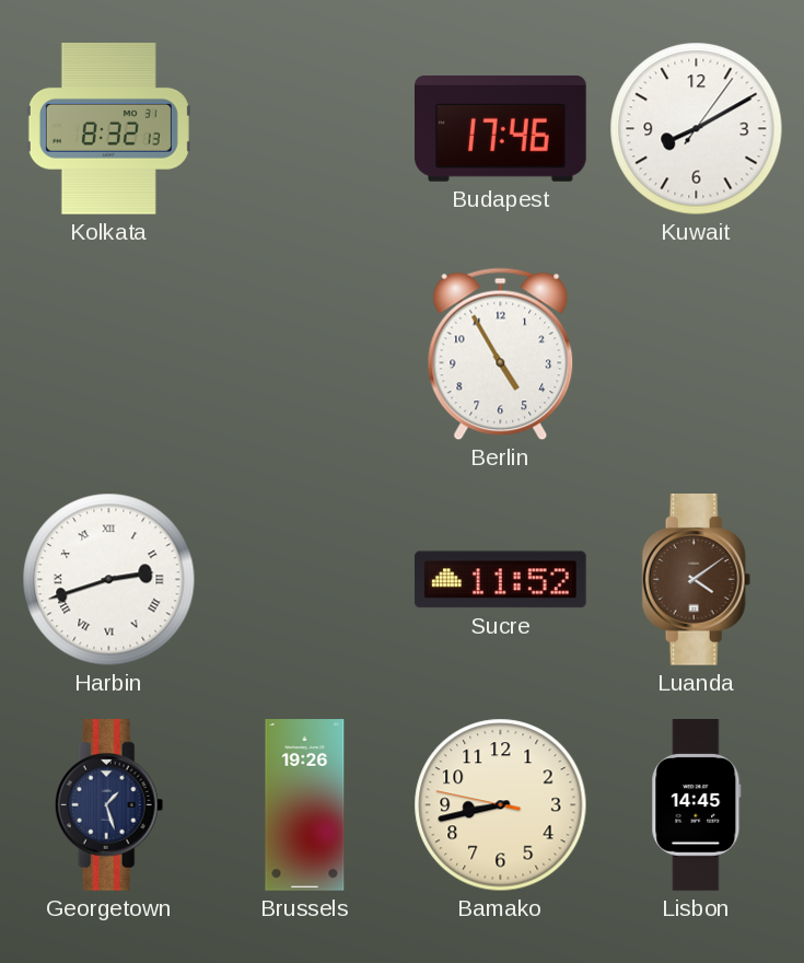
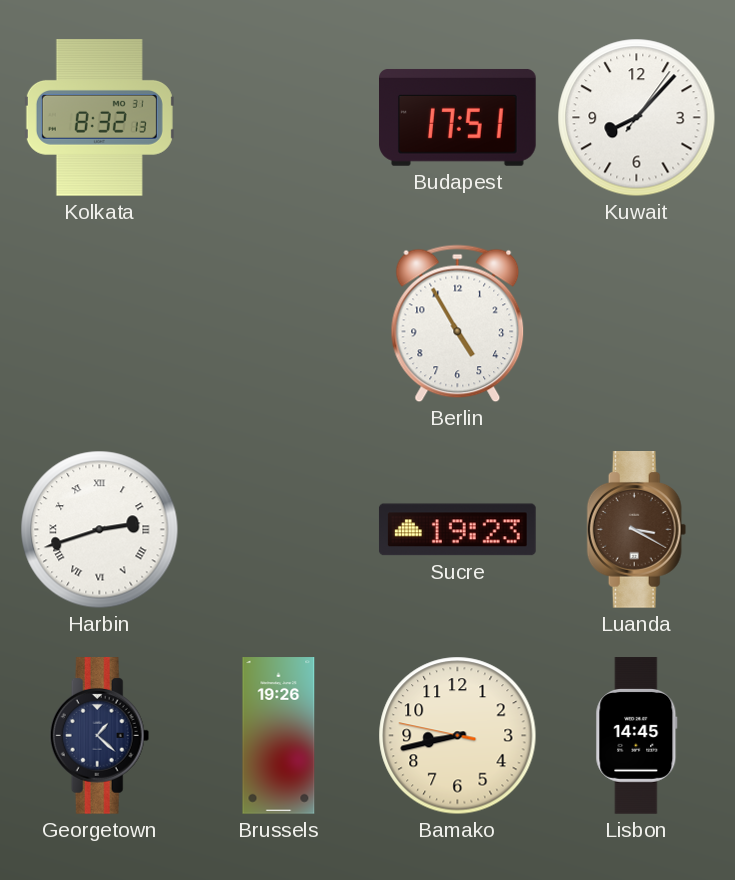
Budapest: 17:46 -> 17:51 (458, 117)
Kuwait: 8:10 -> 8:07 (637, 118)
Sucre: 11:52 -> 19:23 (458, 530)
Luanda: 4:09 -> 3:20 (637, 530)
Georgetown: 1:27 -> 1:22 (100, 736)
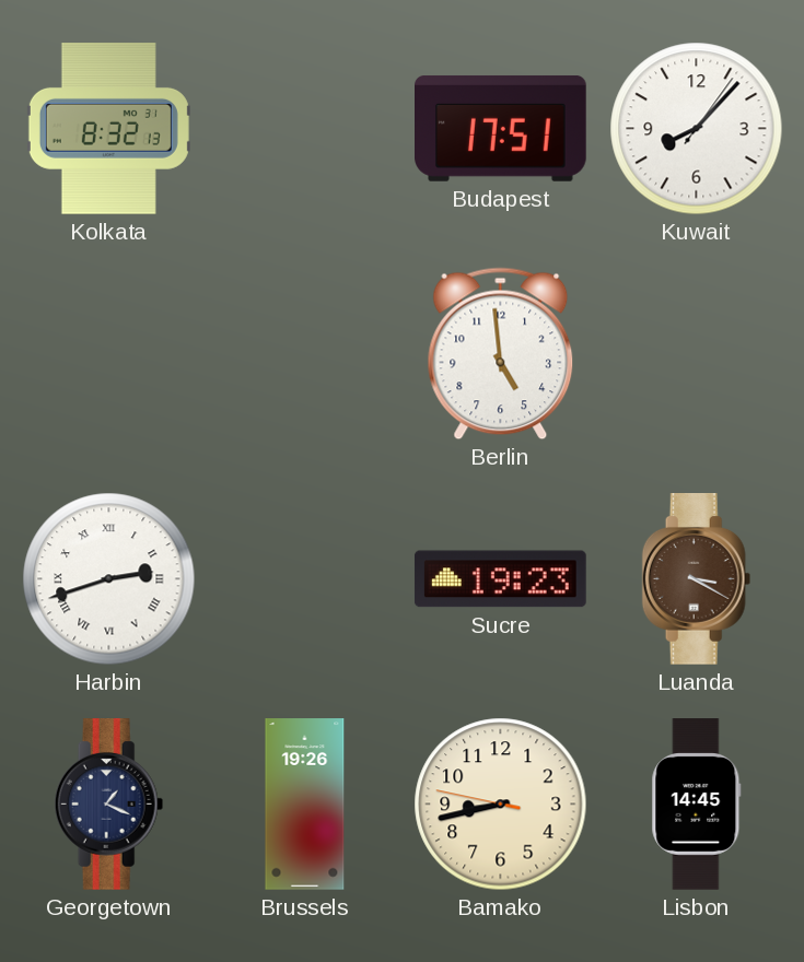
Berlin: 4:55 -> 4:59 (501, 354)
Georgetown: 1:22 -> 1:19 (109, 805)
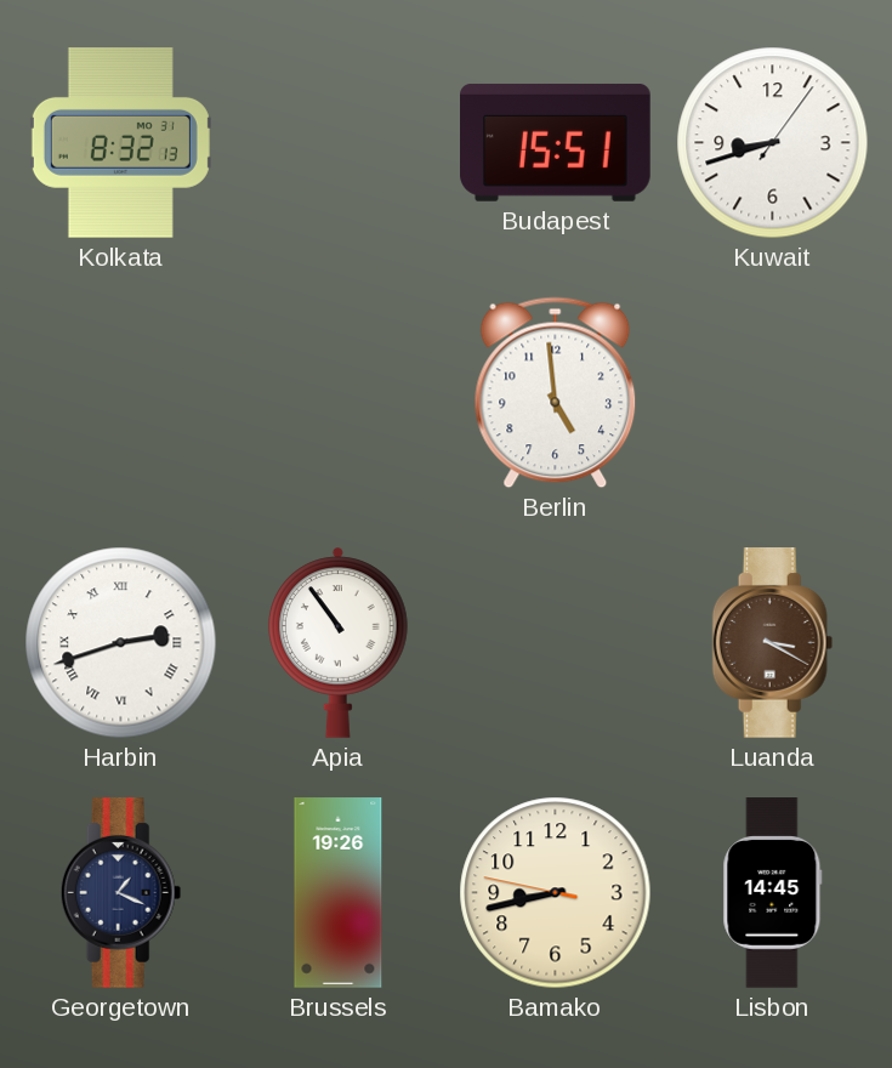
Budapest: 17:51 -> 15:51 (556, 142)
Kuwait: 8:07 -> 8:42 (773, 143)
Apia: none -> 10:54 (339, 642)
Sucre: 19:23 -> none (501, 579)
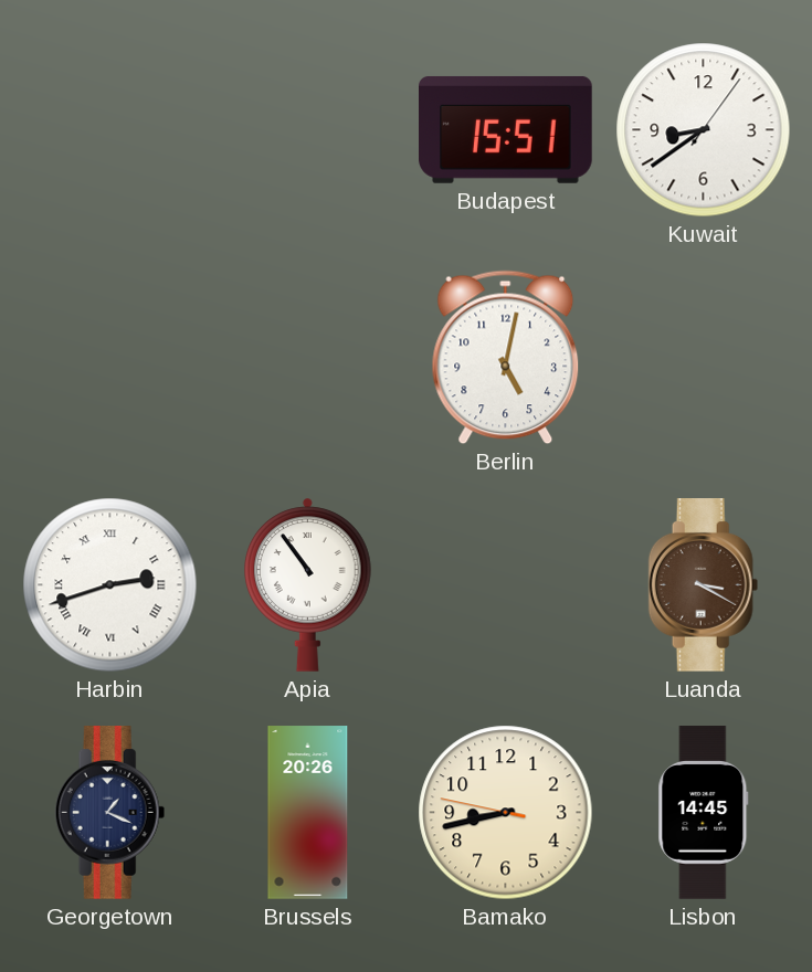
Kolkata: 8:32 -> none (120, 143)
Kuwait: 8:42 -> 8:39 (704, 130)
Berlin: 4:59 -> 5:02 (506, 358)
Brussels: 19:26 -> 20:26 (308, 813)
